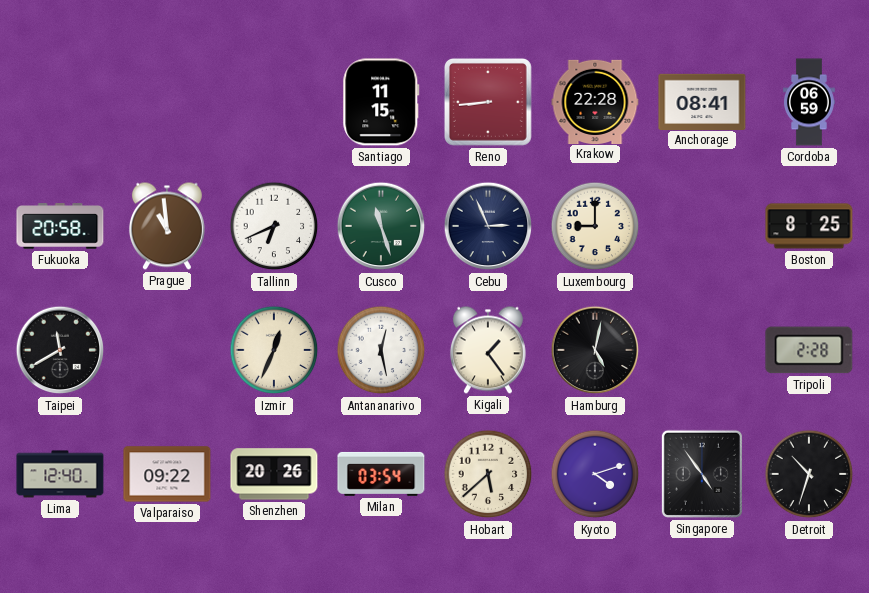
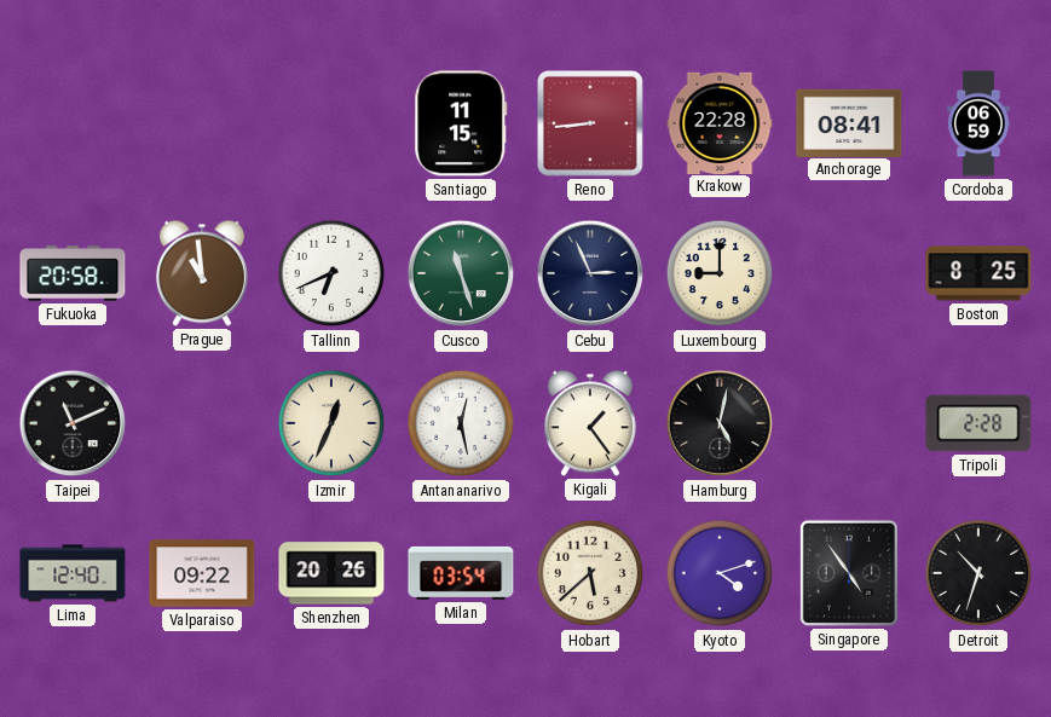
Taipei: 11:40 -> 11:11 (73, 423)
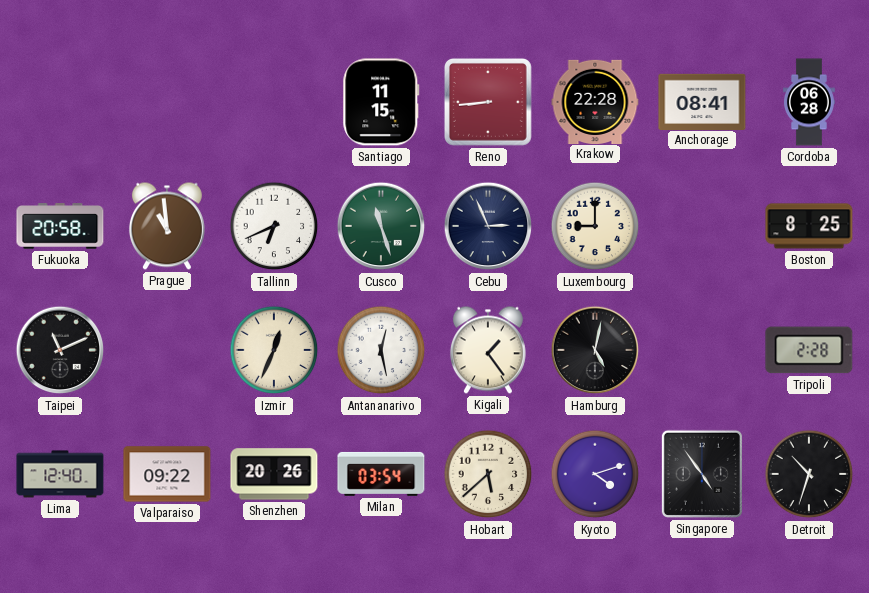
Cordoba: 06:59 -> 06:28 (810, 102)
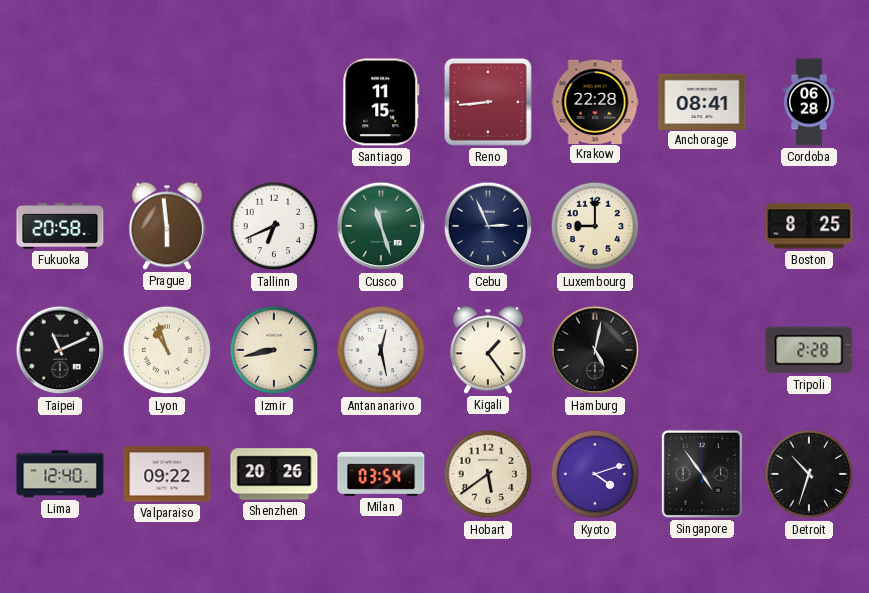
Prague: 10:59 -> 5:59 (167, 226)
Lyon: none -> 10:57 (167, 350)
Izmir: 12:34 -> 8:43 (274, 350)
Hobart: 5:38 -> 5:39 (488, 474)
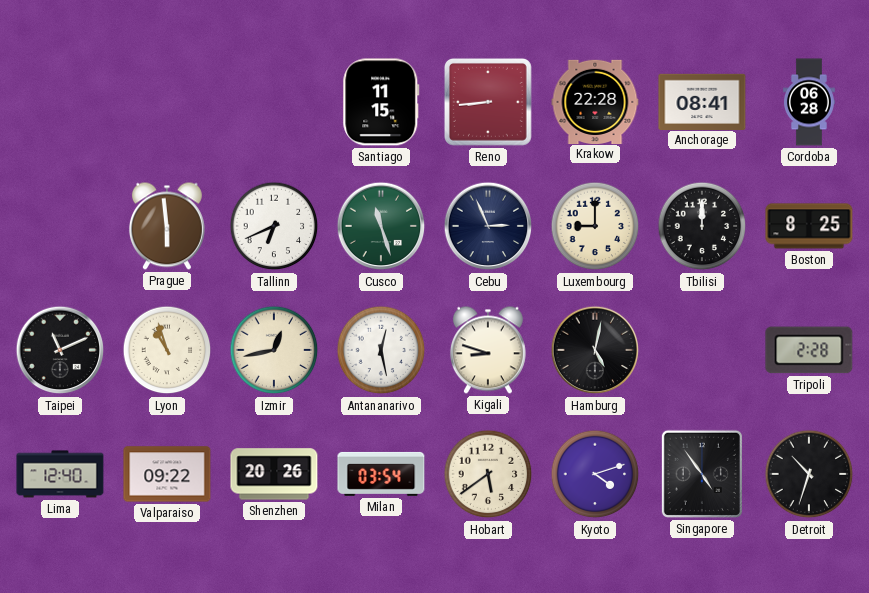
Fukuoka: 20:58 -> none (60, 226)
Tbilisi: none -> 12:00 (702, 226)
Izmir: 8:43 -> 12:43 (274, 350)
Kigali: 1:24 -> 8:48 (488, 350)
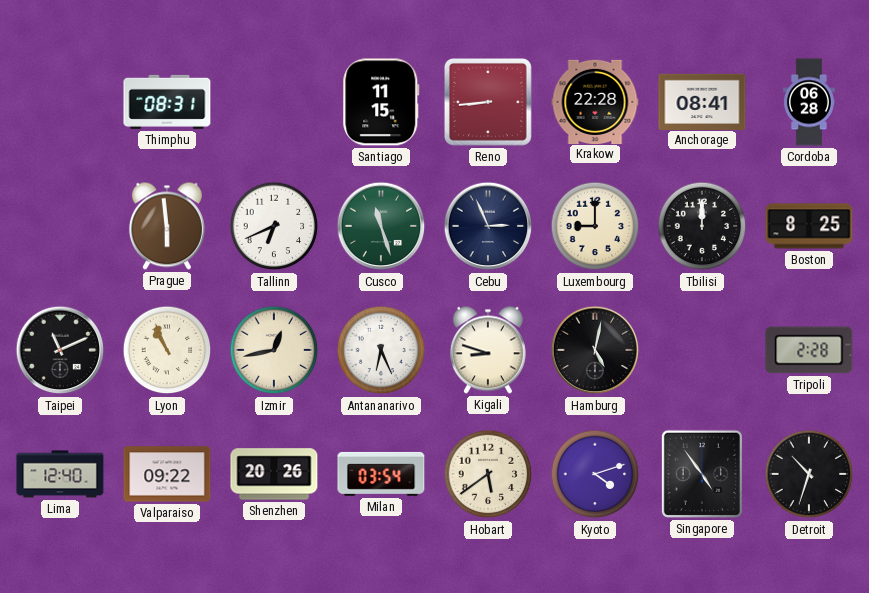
Thimphu: none -> 08:31 (167, 102)
Lyon: 10:57 -> 10:56 (167, 350)
Antananarivo: 12:28 -> 6:26 (381, 350)
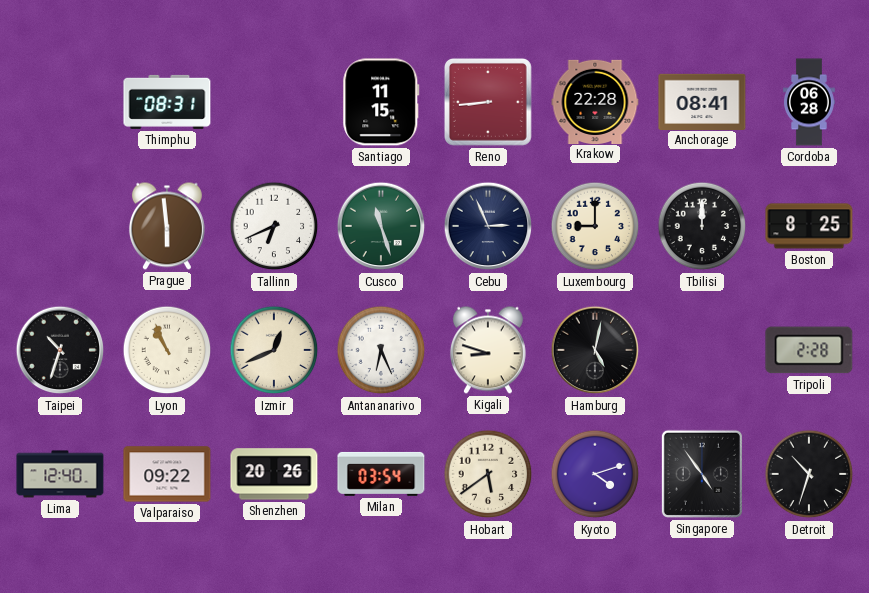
Taipei: 11:11 -> 10:33 (60, 350)
Izmir: 12:43 -> 12:41 (274, 350)
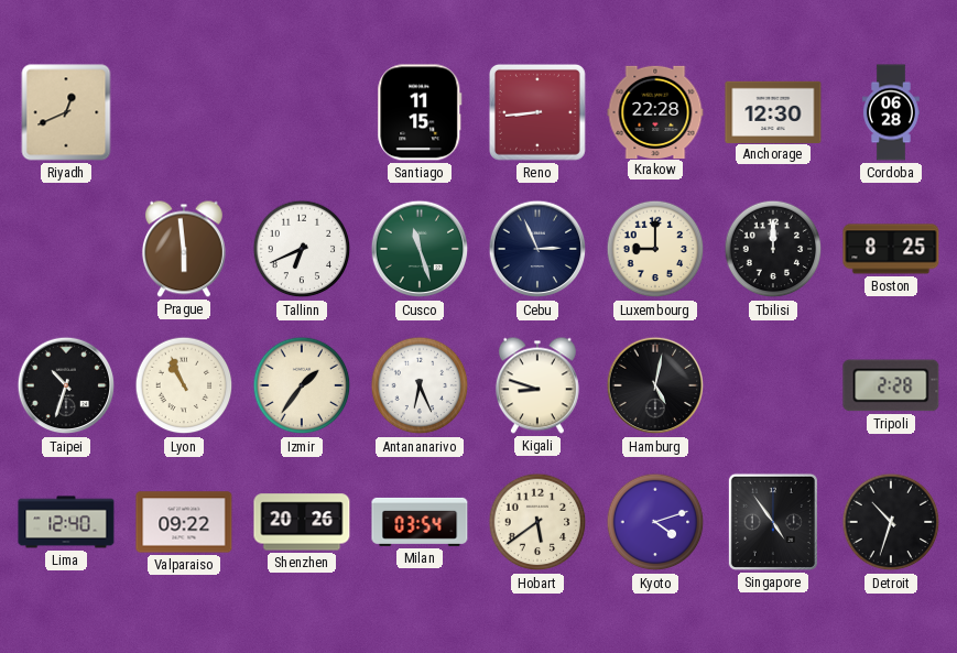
Riyadh: none -> 12:41 (66, 112)
Thimphu: 08:31 -> none (167, 102)
Anchorage: 08:41 -> 12:30 (773, 111)
Izmir: 12:41 -> 1:36 (302, 385)
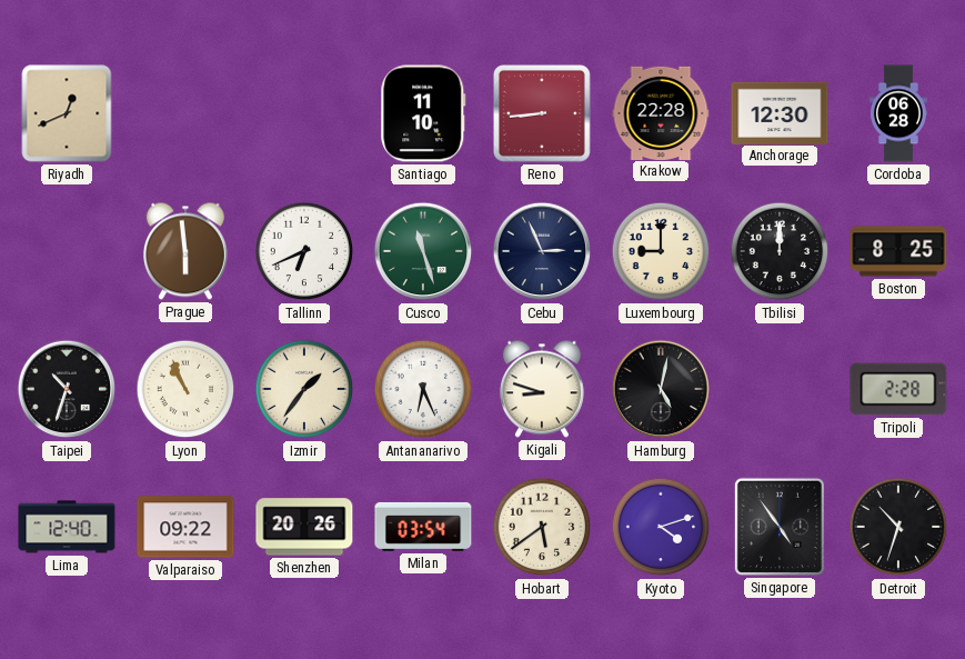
Santiago: 11:15 -> 11:10 (423, 113)
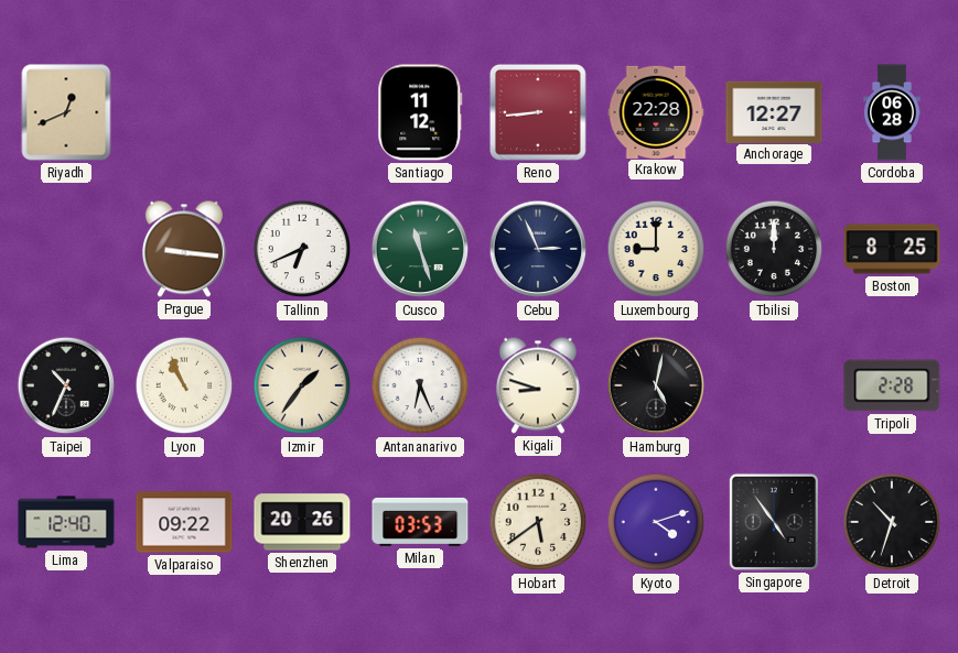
Santiago: 11:10 -> 11:12 (420, 112)
Anchorage: 12:30 -> 12:27 (774, 111)
Prague: 5:59 -> 9:16 (184, 249)
Taipei: 10:33 -> 10:34 (66, 385)
Milan: 03:54 -> 03:53 (420, 522)
